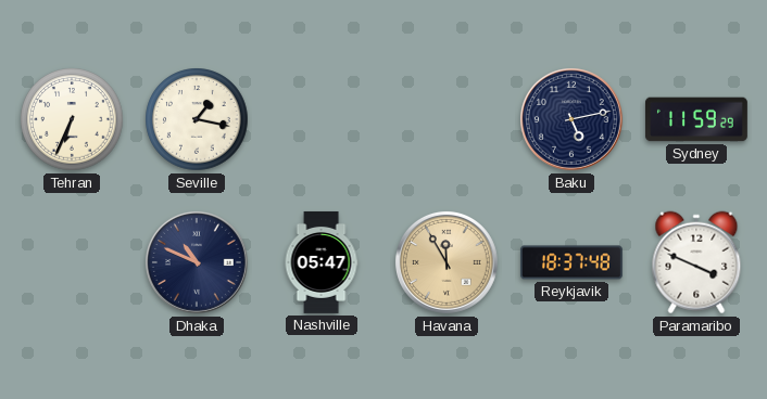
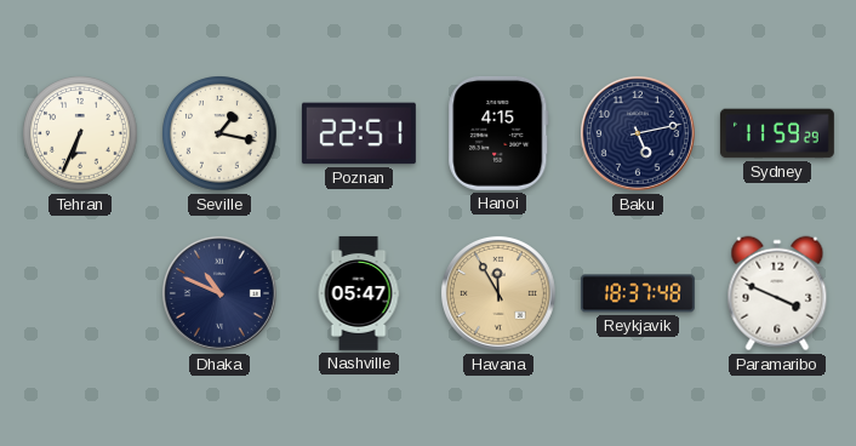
Poznan: none -> 22:51 (359, 133)
Hanoi: none -> 4:15 (498, 133)
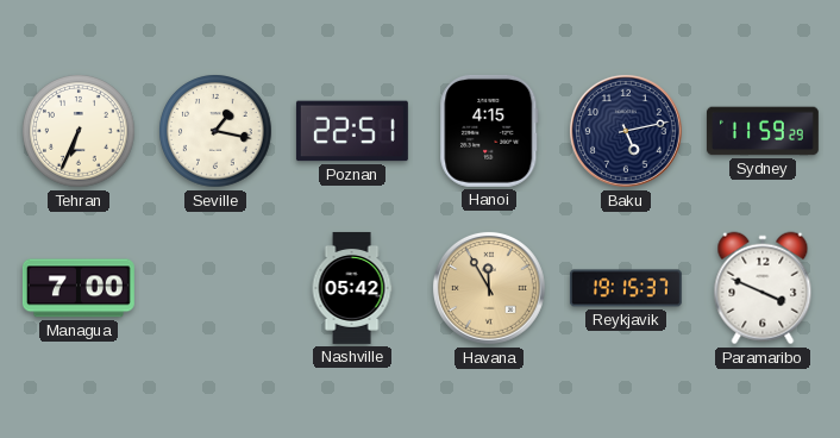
Managua: none -> 7:00 (79, 288)
Dhaka: 10:49 -> none (219, 293)
Nashville: 05:47 -> 05:42 (352, 288)
Reykjavik: 18:37 -> 19:15 (626, 288)
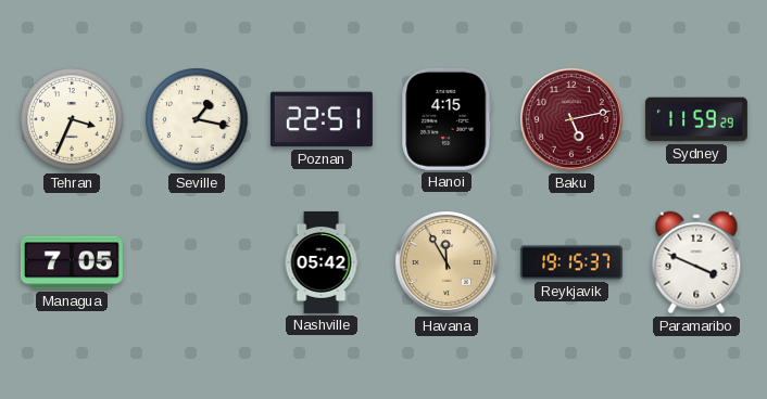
Tehran: 6:34 -> 3:34 (72, 119)
Baku dial: navy -> burgundy (571, 119)
Managua: 7:00 -> 7:05 (72, 262)
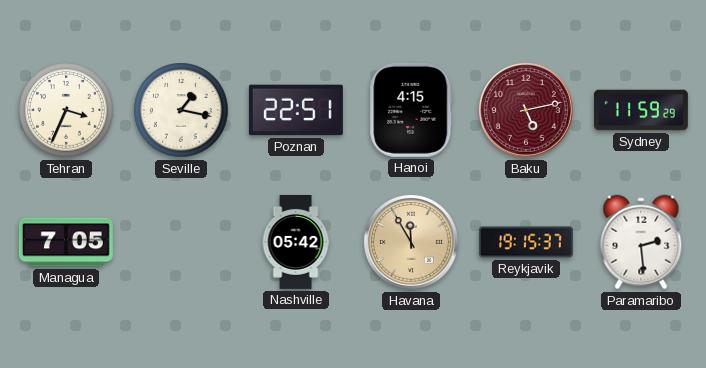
Paramaribo: 3:49 -> 2:29 (641, 242)
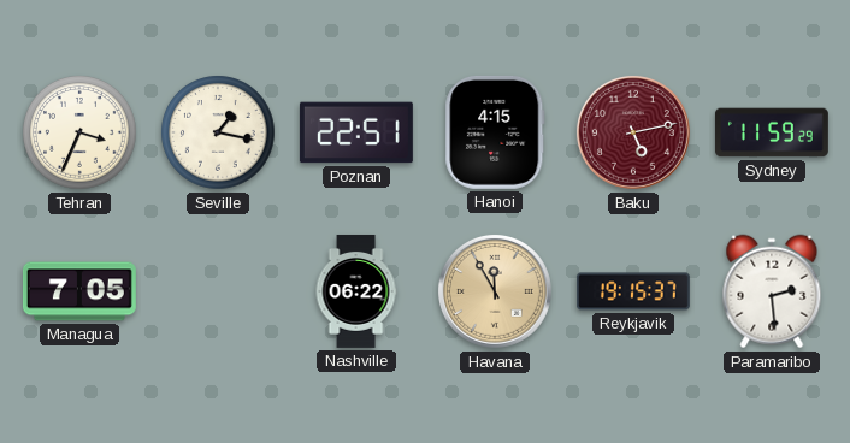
Nashville: 05:42 -> 06:22 (356, 291)
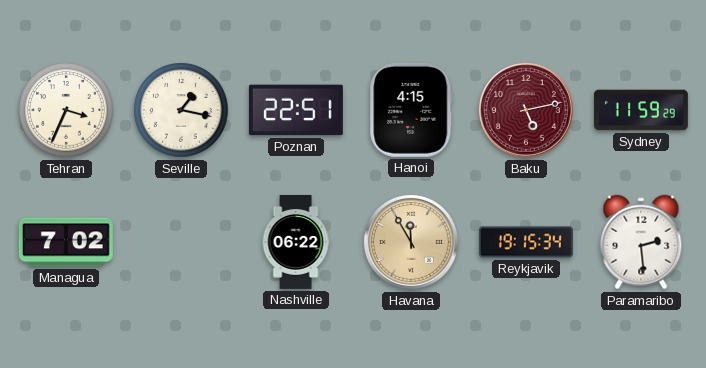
Managua: 7:05 -> 7:02 (66, 242)
Reykjavik: 19:15:37 -> 19:15:34 (526, 242)
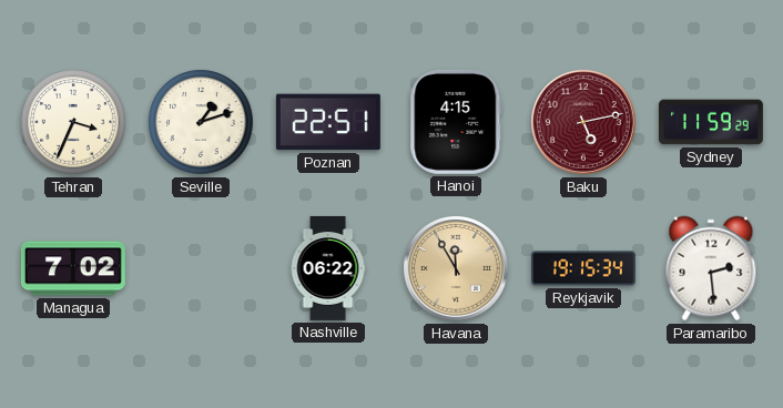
Seville: 1:17 -> 1:12 (201, 122)
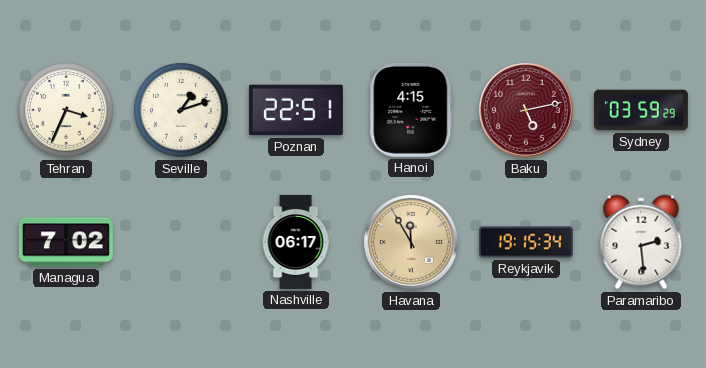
Sydney: 11:59 -> 03:59 (641, 110)
Nashville: 06:22 -> 06:17 (296, 242)
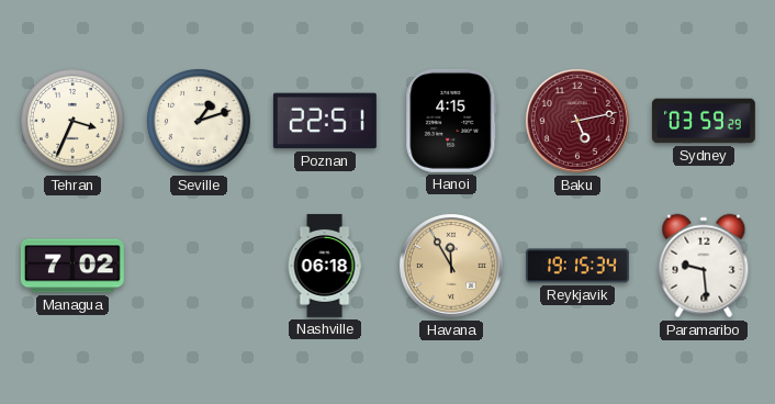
Nashville: 06:17 -> 06:18 (325, 266)
Paramaribo: 2:29 -> 9:29 (704, 266)
